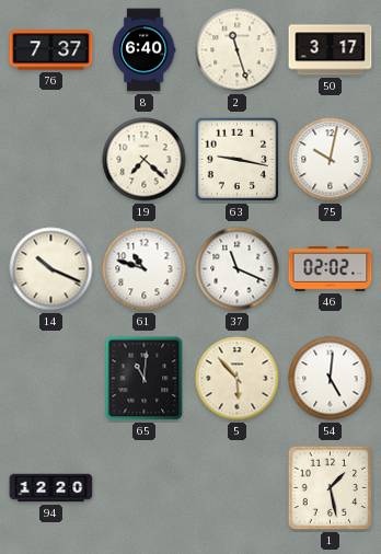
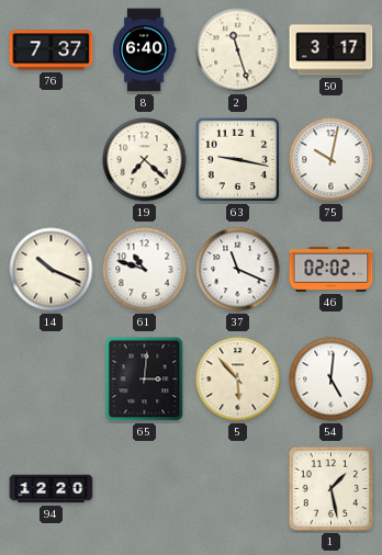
65: 11:01 -> 3:01 (145, 380)
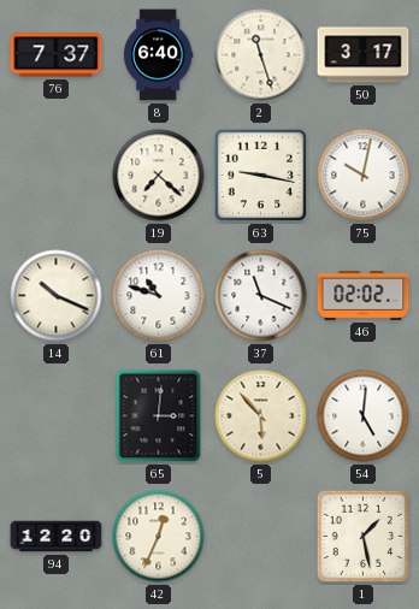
42: none -> 12:34 (159, 537)
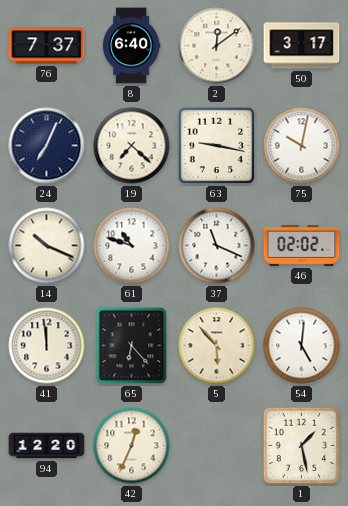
2: 11:27 -> 12:09 (217, 46)
24: none -> 7:04 (47, 146)
41: none -> 11:59 (47, 346)
65: 3:01 -> 6:23 (132, 346)
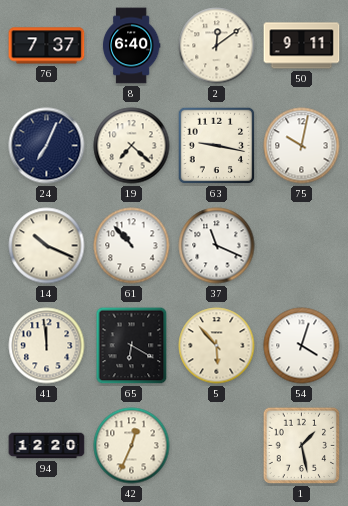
50: 3:17 -> 9:11 (302, 46)
61: 10:48 -> 10:53 (132, 246)
46: 02:02 -> none (302, 246)
65: 6:23 -> 6:20 (132, 346)
54: 5:01 -> 4:03 (302, 346)
